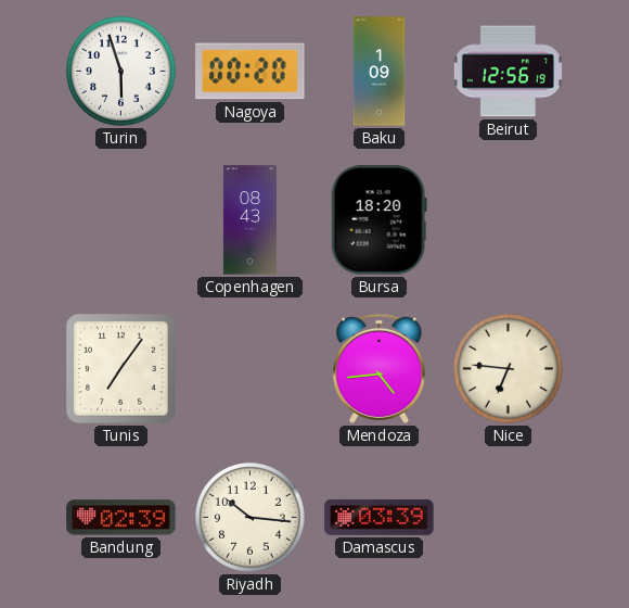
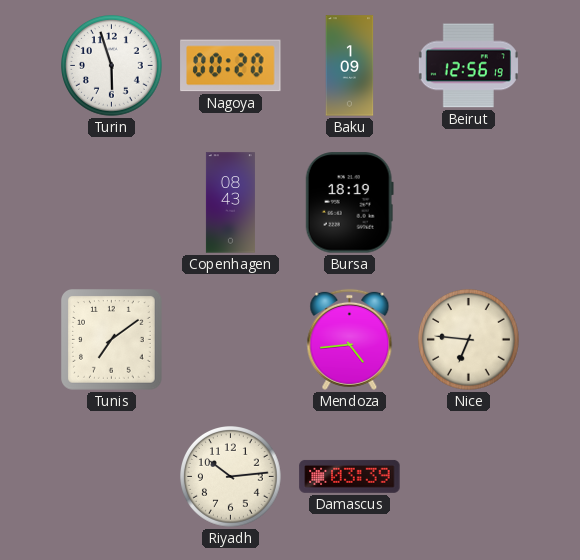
Bursa: 18:20 -> 18:19 (349, 203)
Tunis: 7:06 -> 7:09 (112, 340)
Bandung: 02:39 -> none (121, 518)
Riyadh: 10:16 -> 10:14 (231, 477)
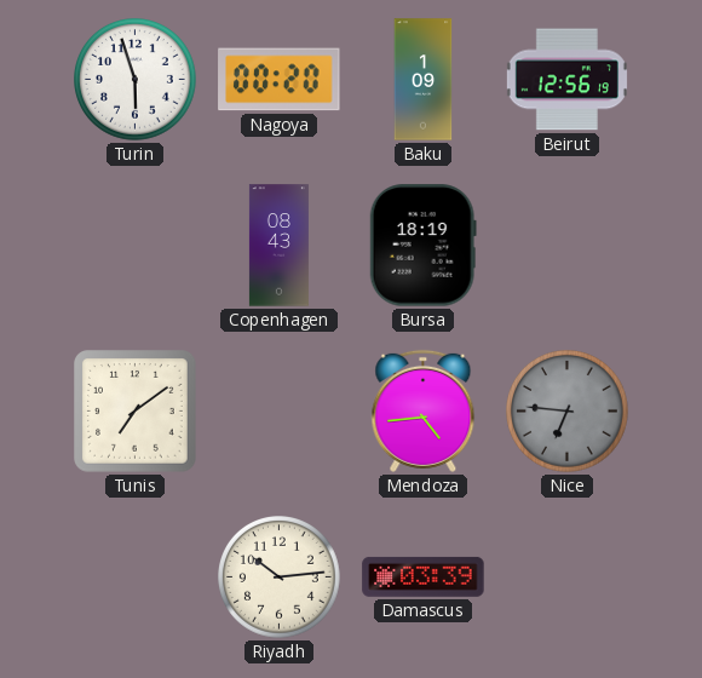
Nice dial: cream -> grey (568, 412)
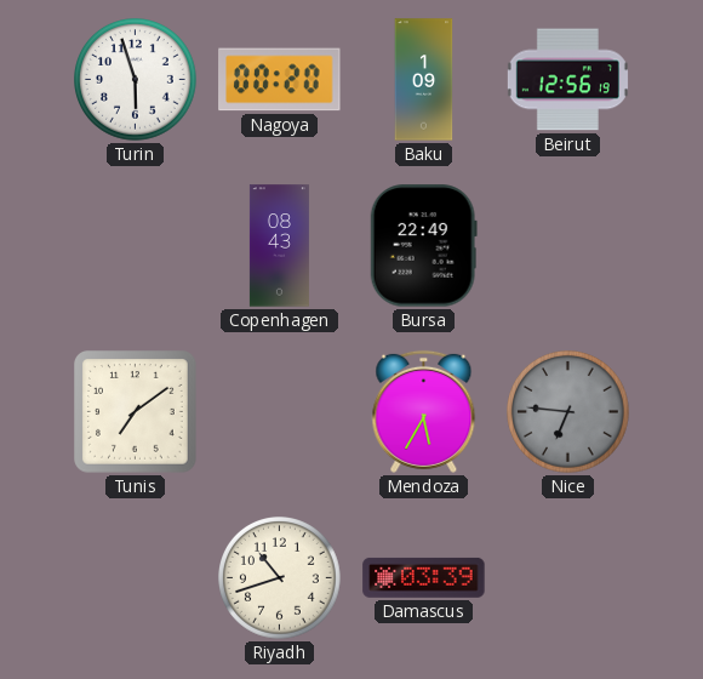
Bursa: 18:19 -> 22:49 (423, 246)
Mendoza: 4:44 -> 5:35 (424, 411)
Riyadh: 10:14 -> 10:42 (280, 578)
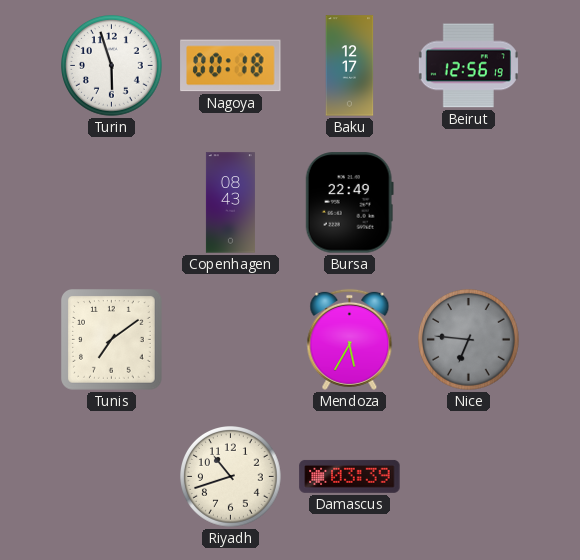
Nagoya: 00:20 -> 00:18 (231, 66)
Baku: 1:09 -> 12:17 (350, 66)
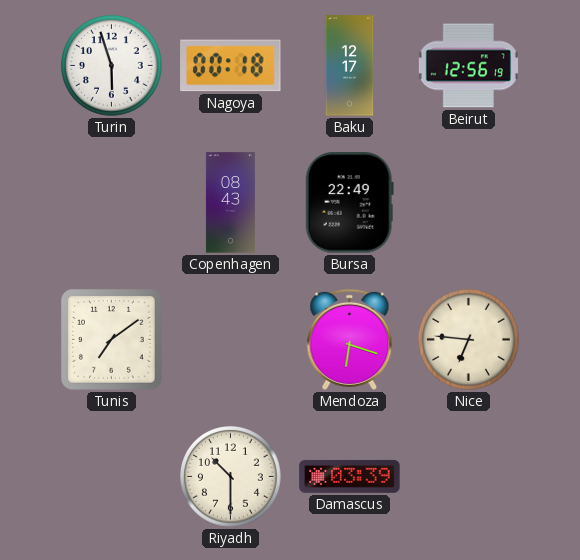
Mendoza: 5:35 -> 6:18 (350, 339)
Nice dial: grey -> cream (469, 340)
Riyadh: 10:42 -> 10:30 (231, 477)
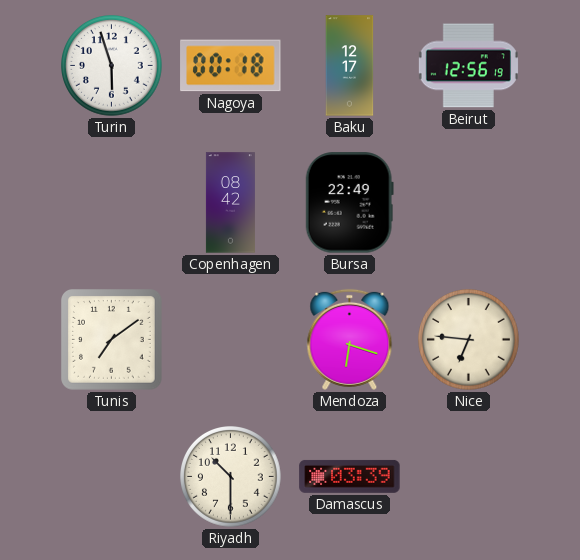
Copenhagen: 08:43 -> 08:42 (230, 203)
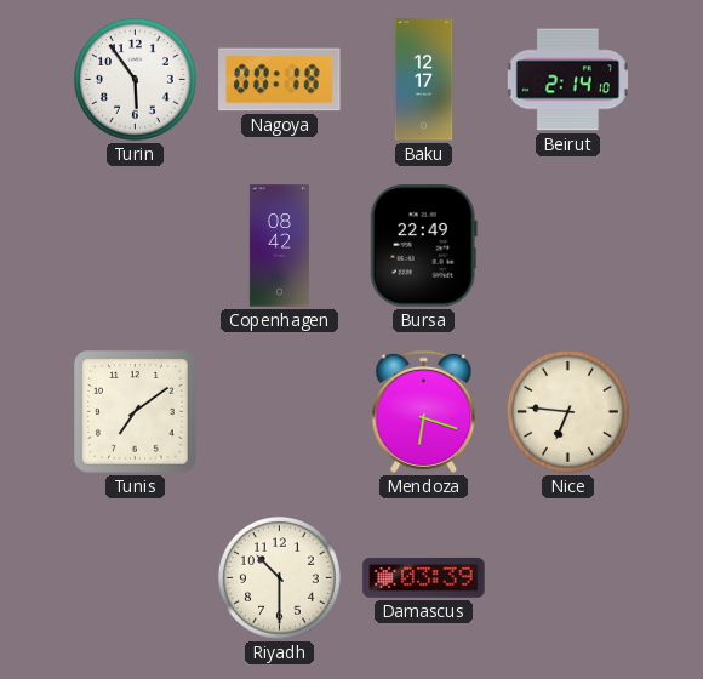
Turin: 5:57 -> 5:54 (136, 80)
Beirut: 12:56 -> 2:14 (567, 80)
